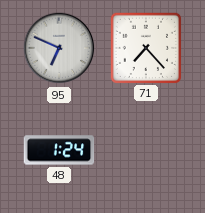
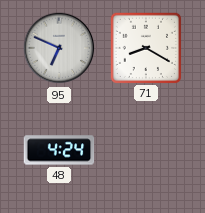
71: 7:23 -> 8:20 (145, 47)
48: 1:24 -> 4:24 (59, 150)
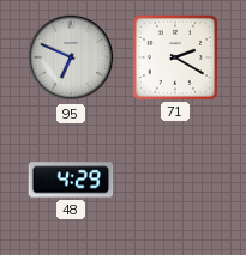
71: 8:20 -> 2:20 (174, 56)
48: 4:24 -> 4:29 (71, 180)
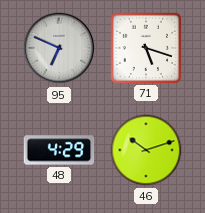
71: 2:20 -> 5:18 (145, 47)
46: none -> 10:12 (146, 150)
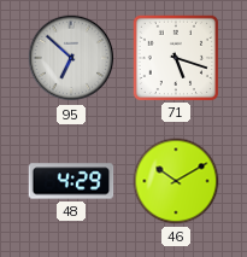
95: 6:49 -> 6:52 (71, 58)
46: 10:12 -> 10:10 (176, 181)
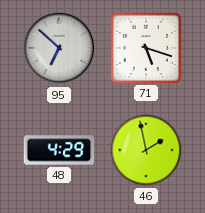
46: 10:10 -> 1:58 (146, 150)
